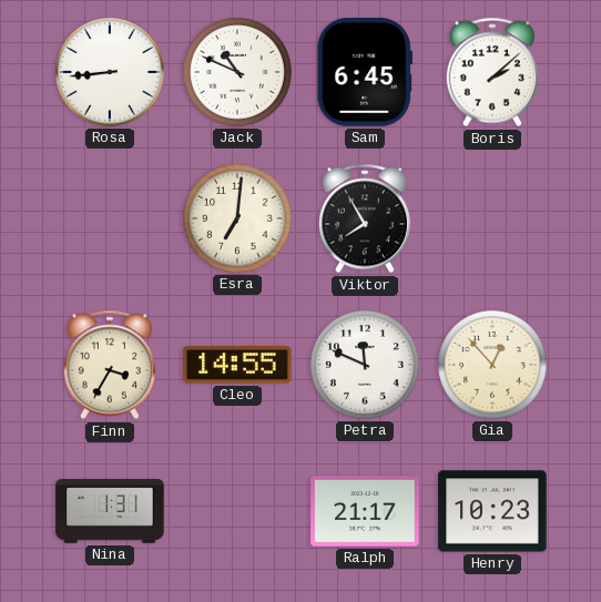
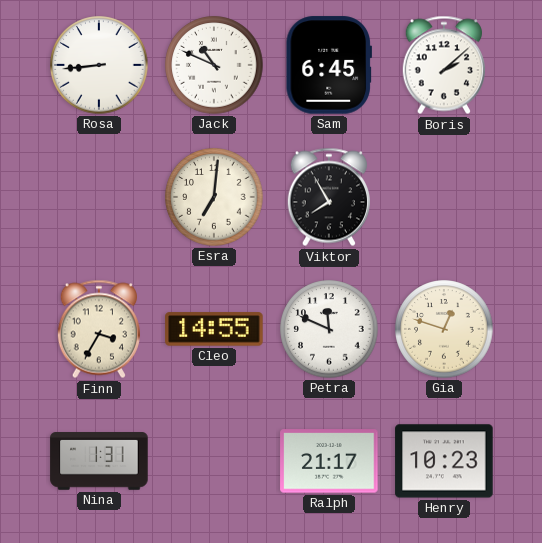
Gia: 12:53 -> 12:48 (444, 329)
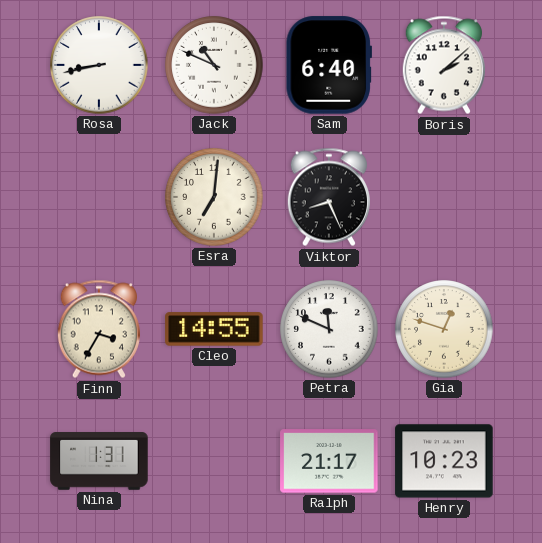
Rosa: 8:44 -> 8:43 (99, 65)
Sam: 6:45 -> 6:40 (328, 65)
Viktor: 7:55 -> 8:26 (328, 197)
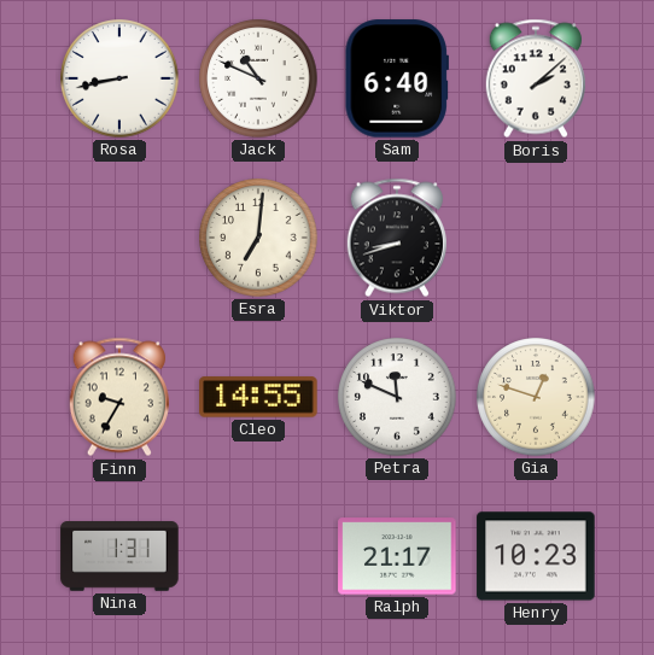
Viktor: 8:26 -> 8:42 (396, 238)
Finn: 3:35 -> 9:35 (118, 397)
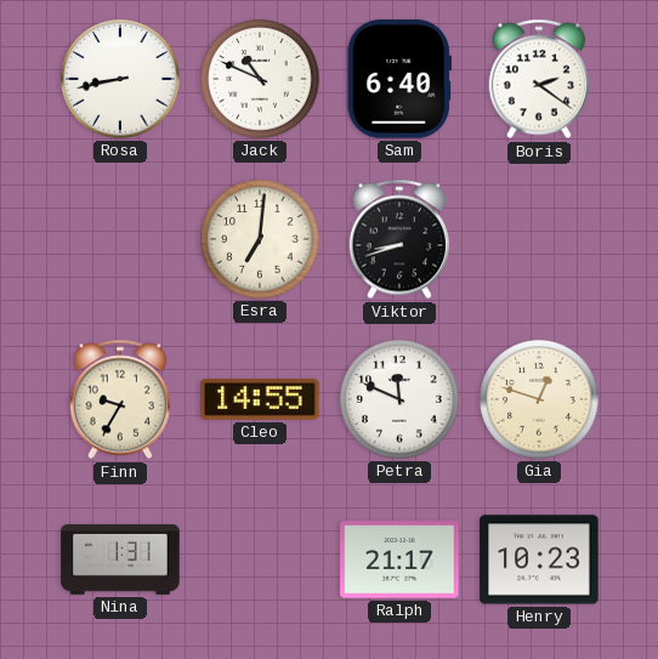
Boris: 2:08 -> 2:21 (538, 79)
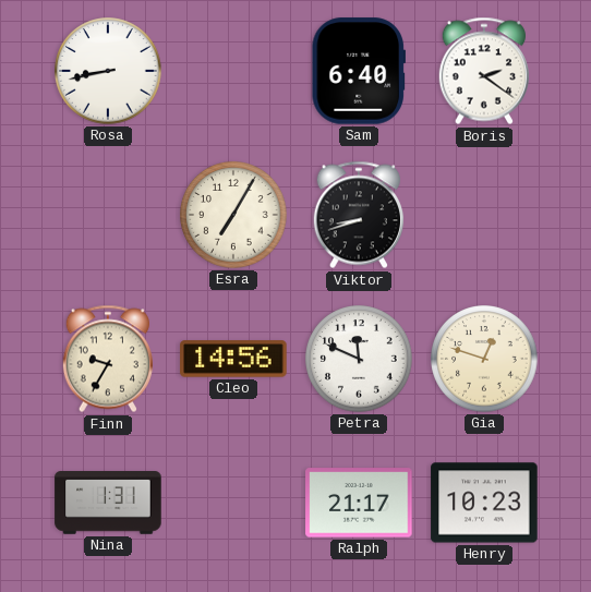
Jack: 10:49 -> none (260, 79)
Esra: 7:01 -> 7:05 (233, 215)
Cleo: 14:55 -> 14:56 (233, 359)
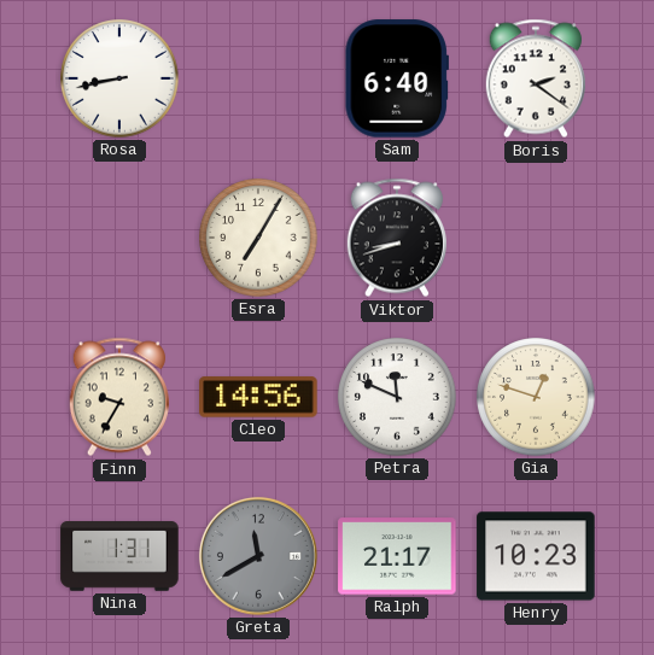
Greta: none -> 11:40 (258, 556)
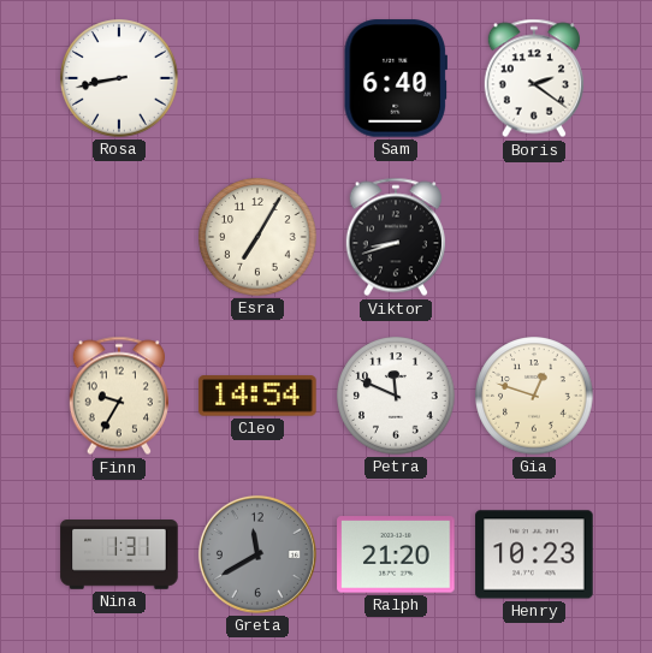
Cleo: 14:56 -> 14:54 (257, 396)
Ralph: 21:17 -> 21:20 (396, 554)
